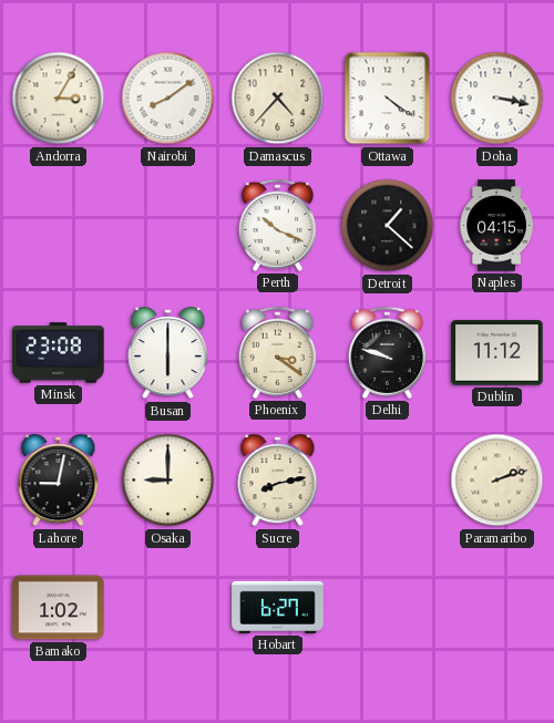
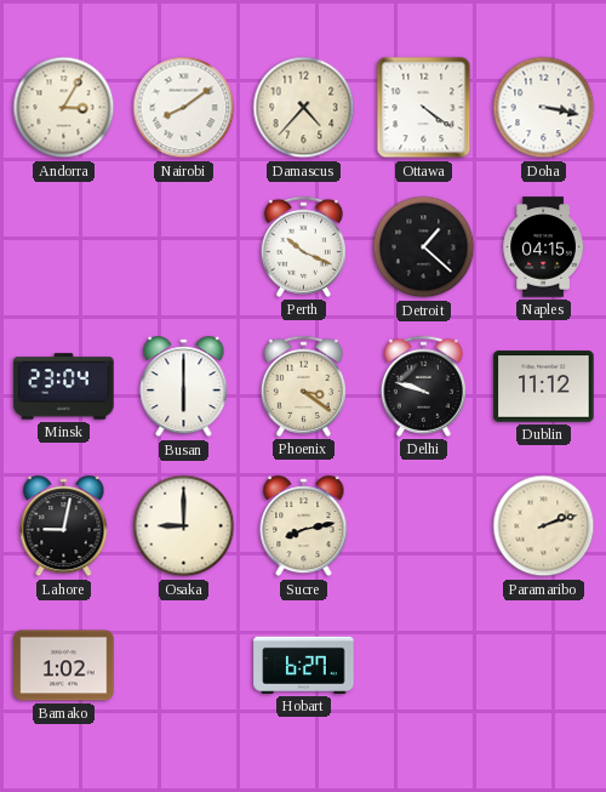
Minsk: 23:08 -> 23:04 (64, 387)
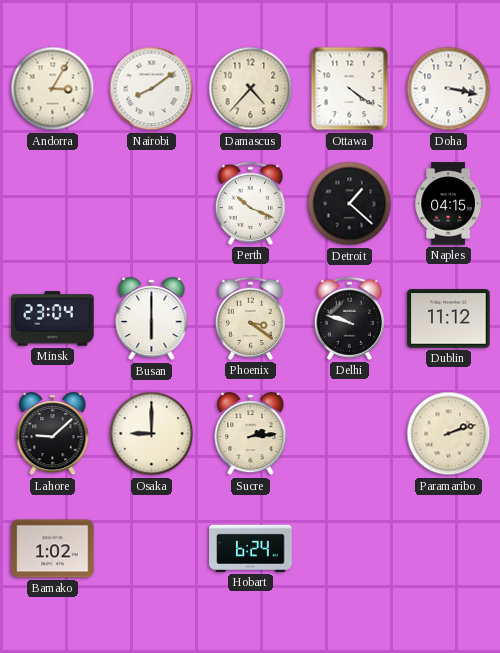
Lahore: 9:02 -> 9:08 (53, 434)
Sucre: 8:13 -> 2:14 (251, 434)
Hobart: 6:27 -> 6:24 (251, 548)
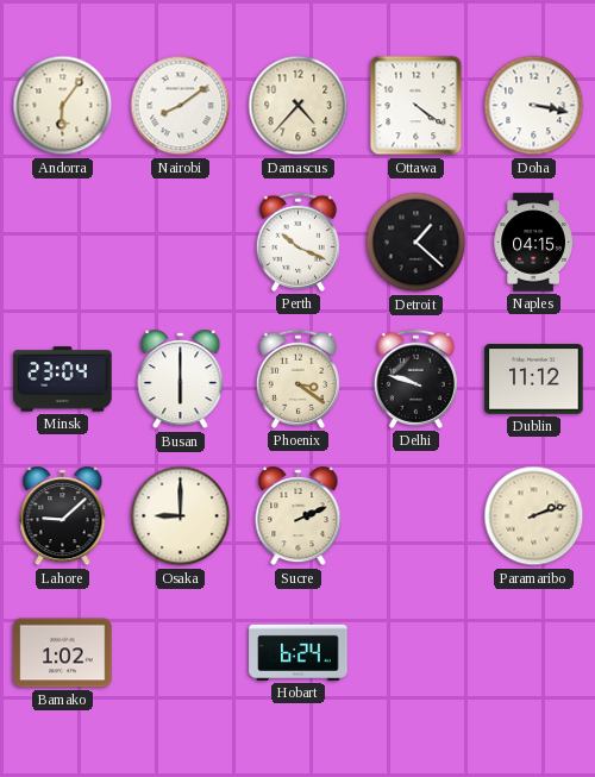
Andorra: 3:05 -> 6:06 (63, 106)
Sucre: 2:14 -> 2:11 (299, 516)
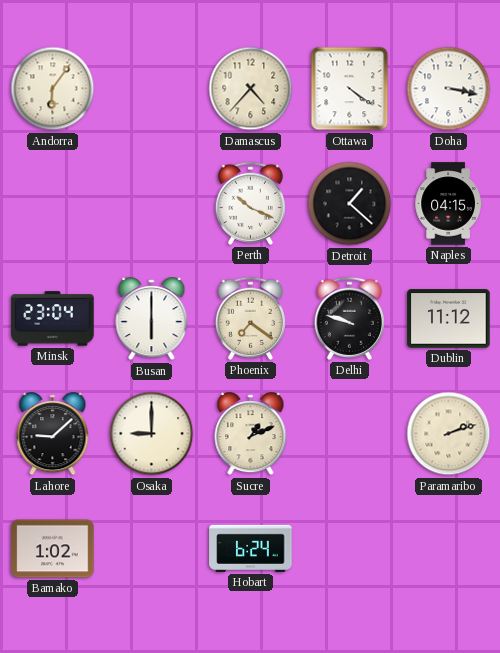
Nairobi: 8:09 -> none (181, 106)
Phoenix: 3:21 -> 7:21 (250, 318)
Sucre: 2:11 -> 1:11 (251, 434)
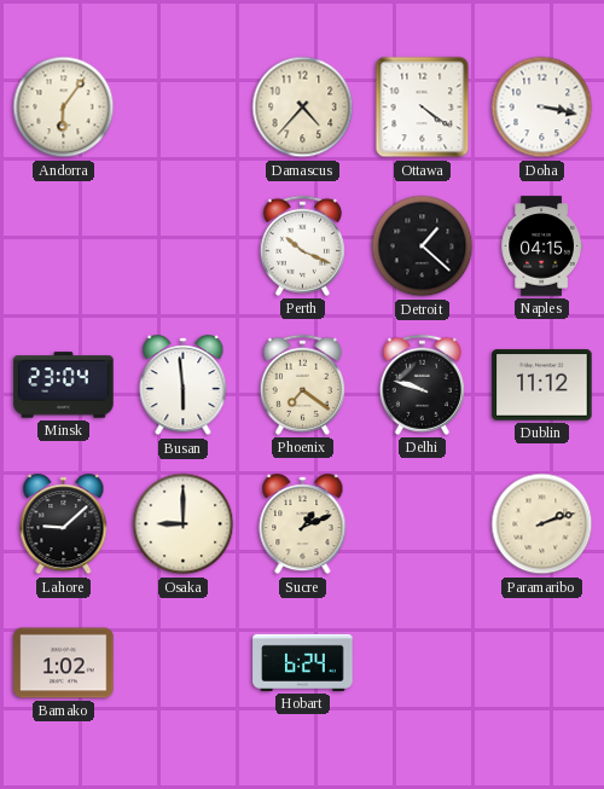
Busan: 6:00 -> 5:59 (184, 385)
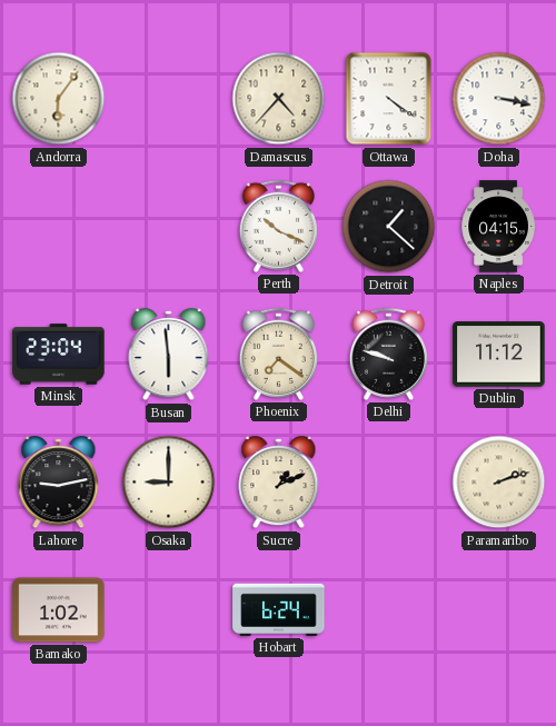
Lahore: 9:08 -> 9:13 (59, 483)
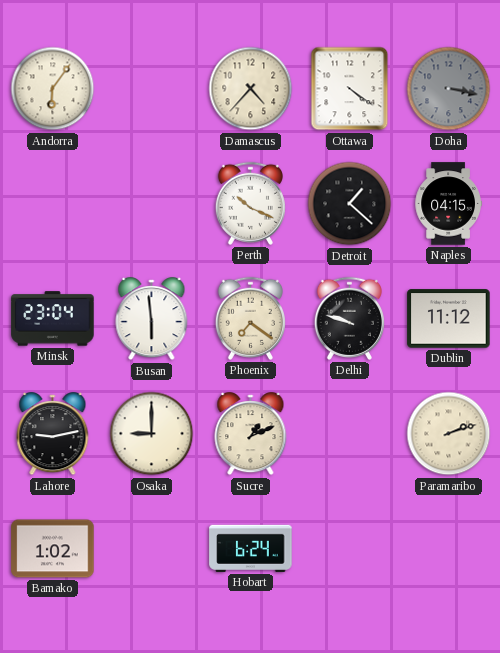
Doha dial: white -> grey (449, 89)
